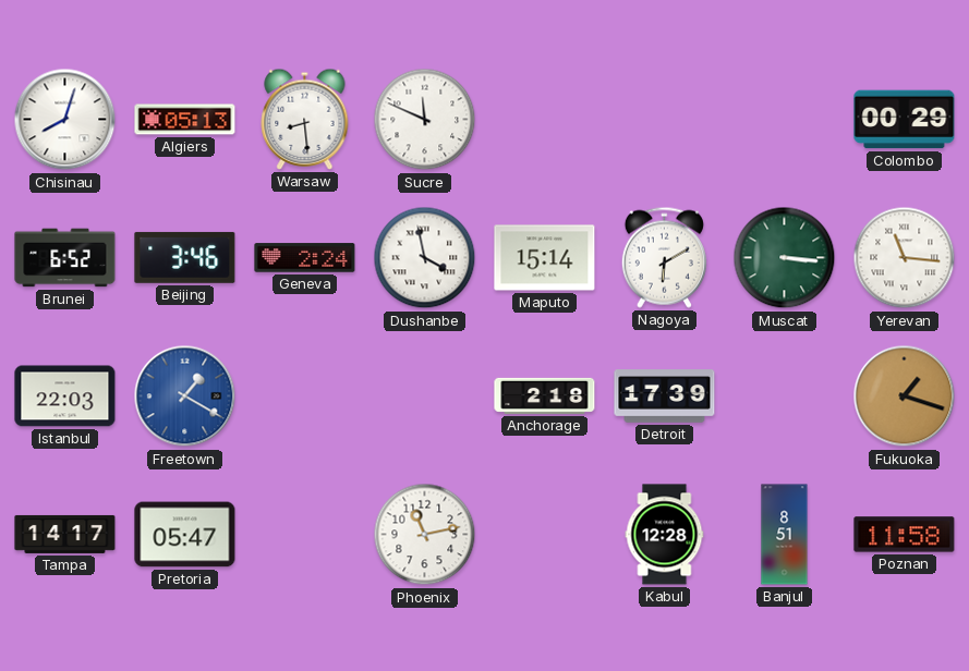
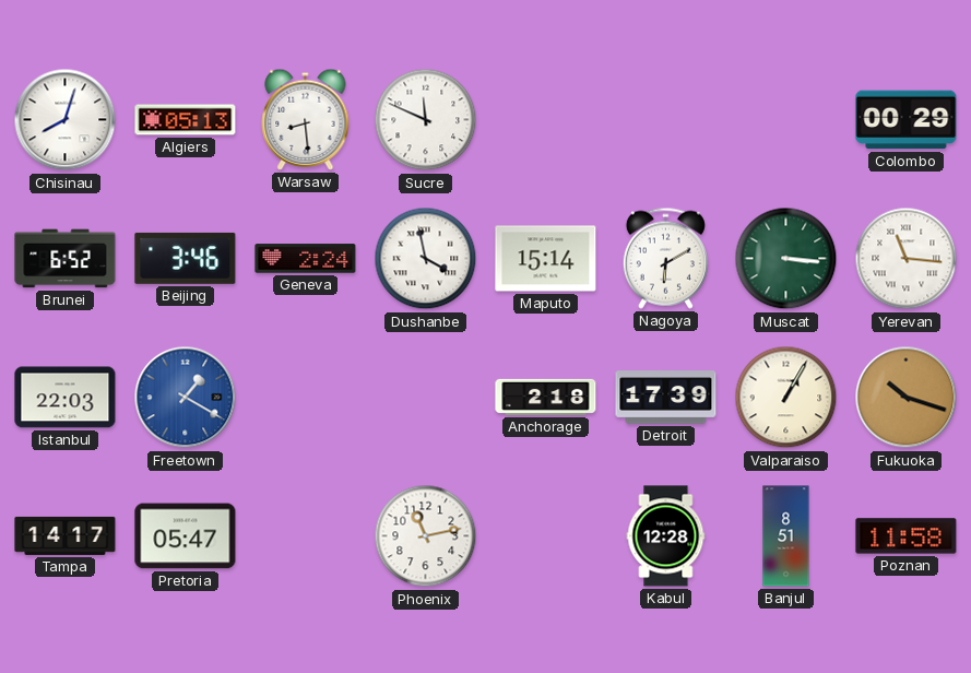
Valparaiso: none -> 1:05 (786, 398)
Fukuoka: 1:18 -> 10:18 (907, 398)
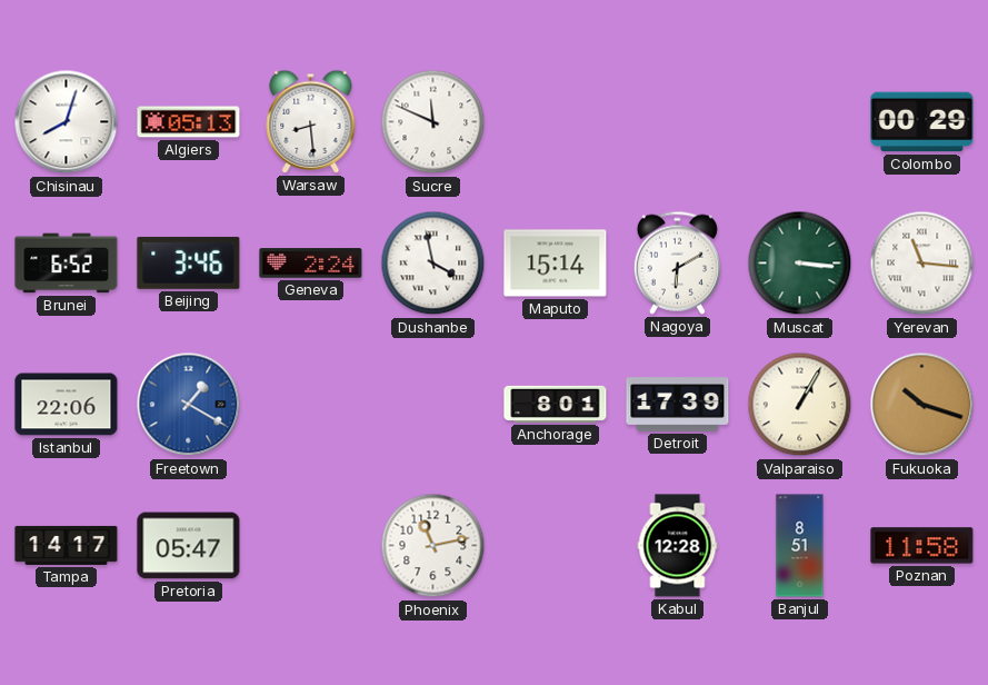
Istanbul: 22:03 -> 22:06 (67, 405)
Anchorage: 2:18 -> 8:01 (556, 404)
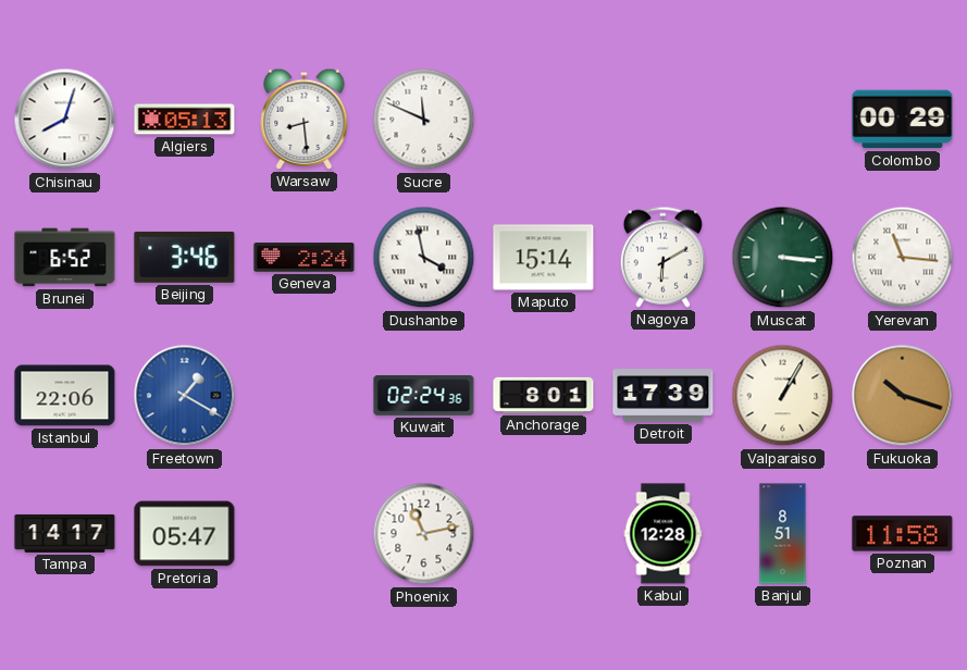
Kuwait: none -> 02:24 (424, 396)
